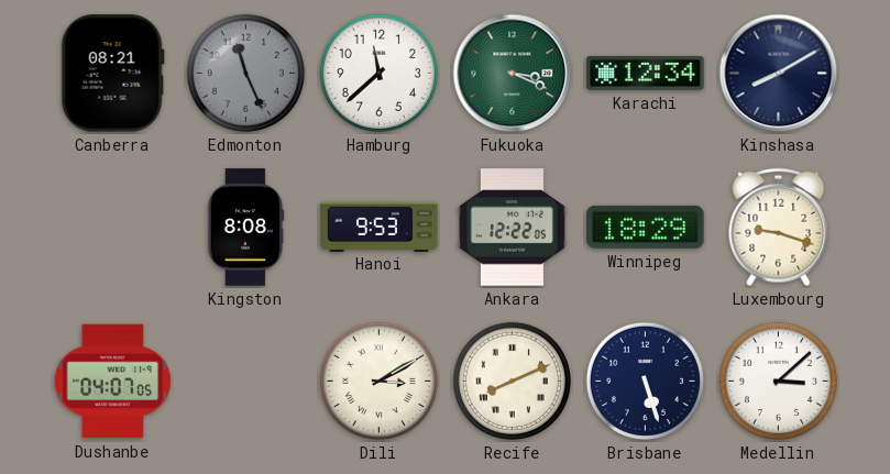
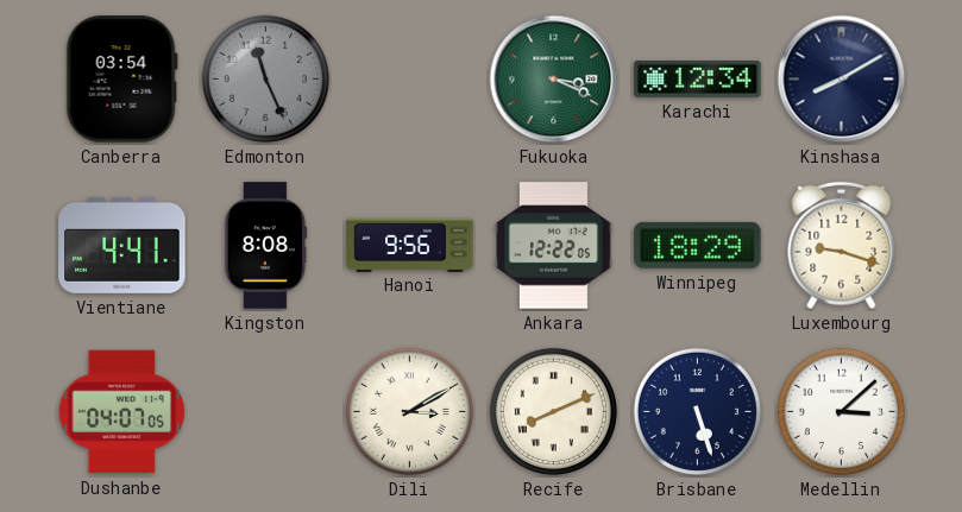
Canberra: 08:21 -> 03:54 (121, 80)
Hamburg: 11:38 -> none (378, 73)
Vientiane: none -> 4:41 (122, 245)
Hanoi: 9:53 -> 9:56 (410, 245)
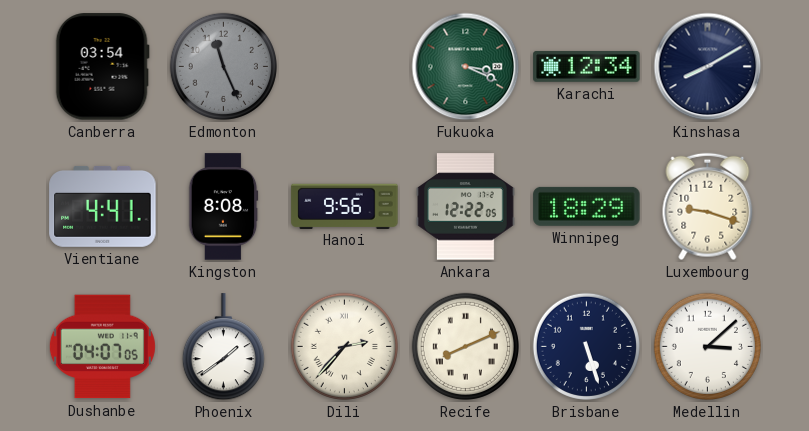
Phoenix: none -> 1:39 (223, 347)
Dili: 3:10 -> 2:37 (344, 346)
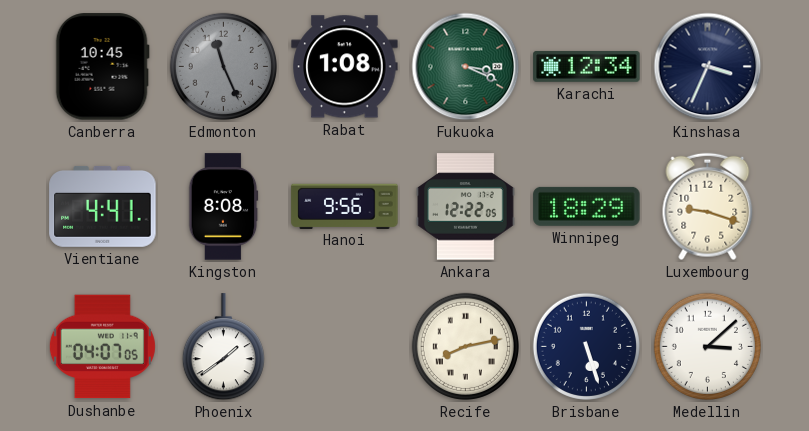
Canberra: 03:54 -> 10:45 (102, 67)
Rabat: none -> 1:08 (345, 67)
Kinshasa: 8:10 -> 3:34 (708, 67)
Dili: 2:37 -> none (344, 346)
Recife: 8:11 -> 8:13 (465, 346)
